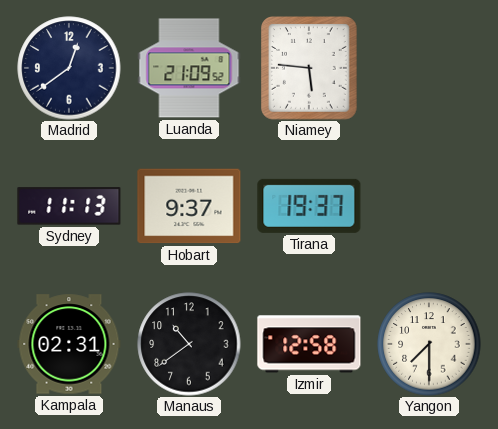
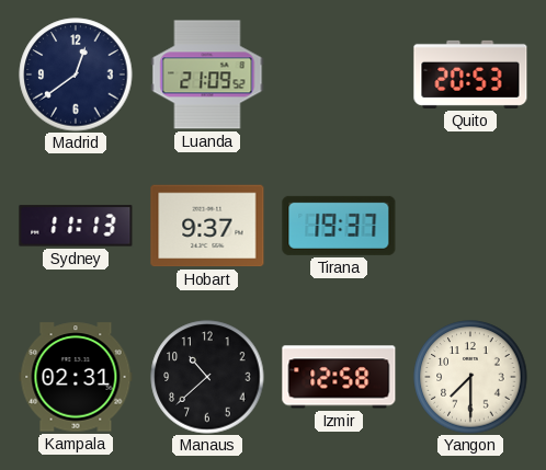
Niamey: 5:46 -> none (310, 69)
Quito: none -> 20:53 (470, 74)
Manaus: 10:39 -> 10:38 (207, 377)
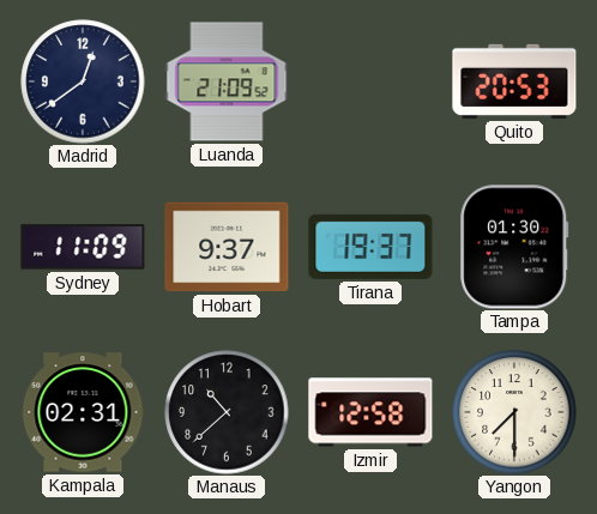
Sydney: 11:13 -> 11:09 (83, 247)
Tampa: none -> 01:30 (514, 247)
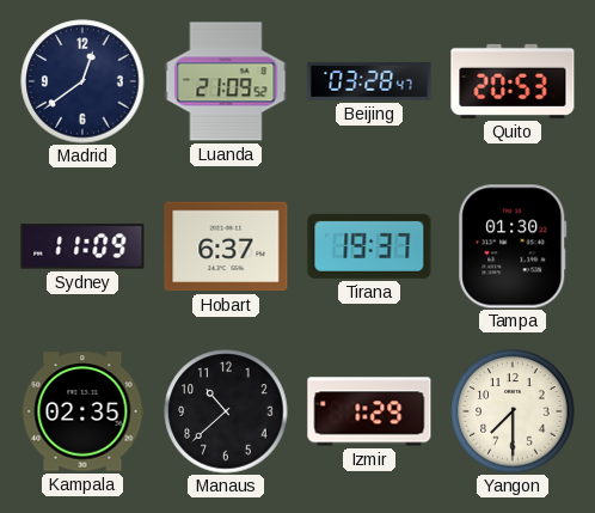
Beijing: none -> 03:28 (369, 81)
Hobart: 9:37 -> 6:37 (226, 246)
Kampala: 02:31 -> 02:35 (82, 411)
Izmir: 12:58 -> 1:29 (369, 411)
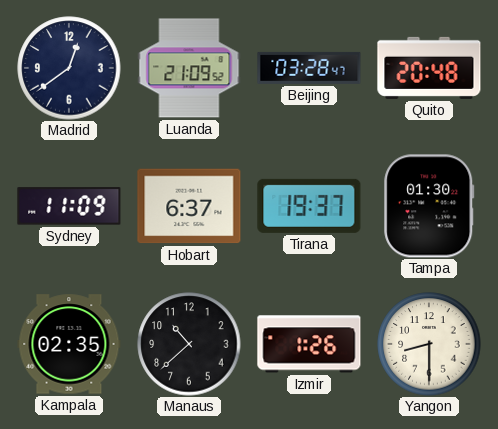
Quito: 20:53 -> 20:48 (429, 68)
Izmir: 1:29 -> 1:26 (309, 344)
Yangon: 7:30 -> 8:30 (429, 344)
